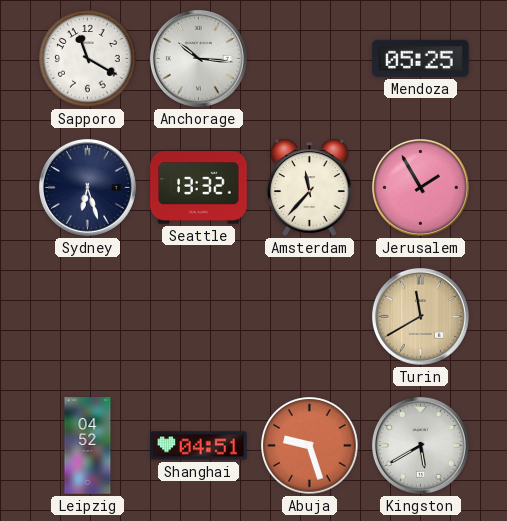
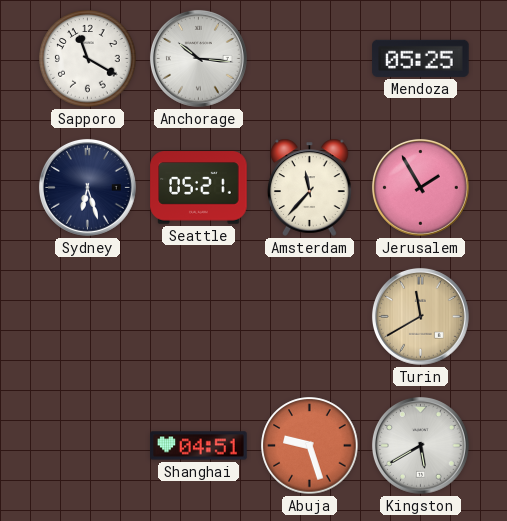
Seattle: 13:32 -> 05:21 (199, 188)
Leipzig: 04:52 -> none (88, 446)
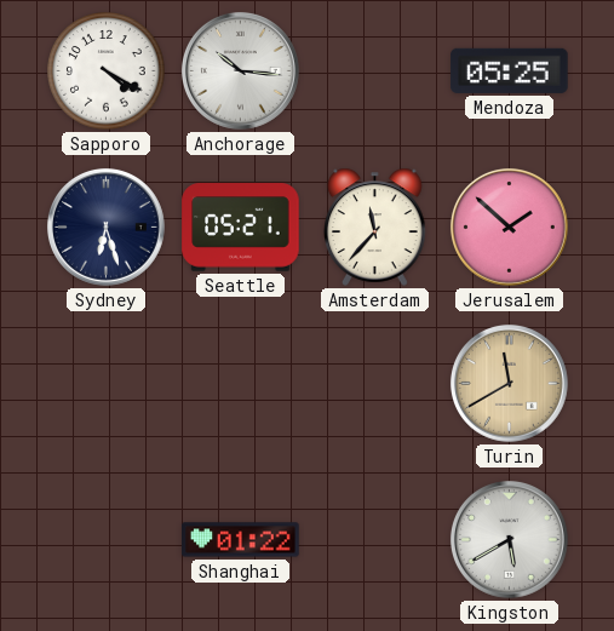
Sapporo: 11:20 -> 4:20 (107, 71)
Jerusalem: 1:55 -> 1:52 (509, 226)
Shanghai: 04:51 -> 01:22 (241, 540)
Abuja: 9:27 -> none (310, 446)
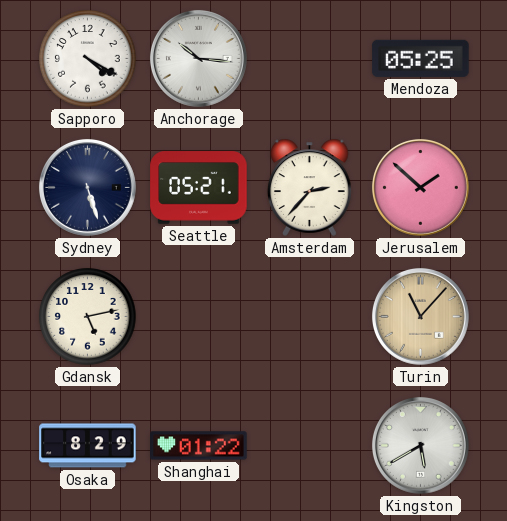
Sydney: 6:27 -> 5:27 (87, 187)
Amsterdam: 11:37 -> 2:37 (310, 187)
Gdansk: none -> 5:13 (88, 317)
Turin: 11:40 -> 11:07 (420, 316)
Osaka: none -> 8:29 (88, 446)
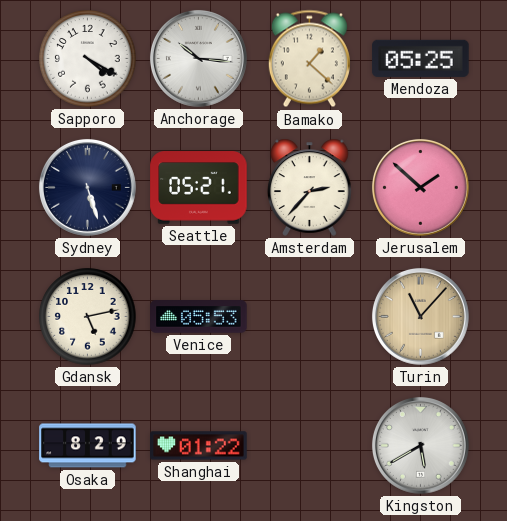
Bamako: none -> 1:22 (309, 59)
Venice: none -> 05:53 (199, 317)
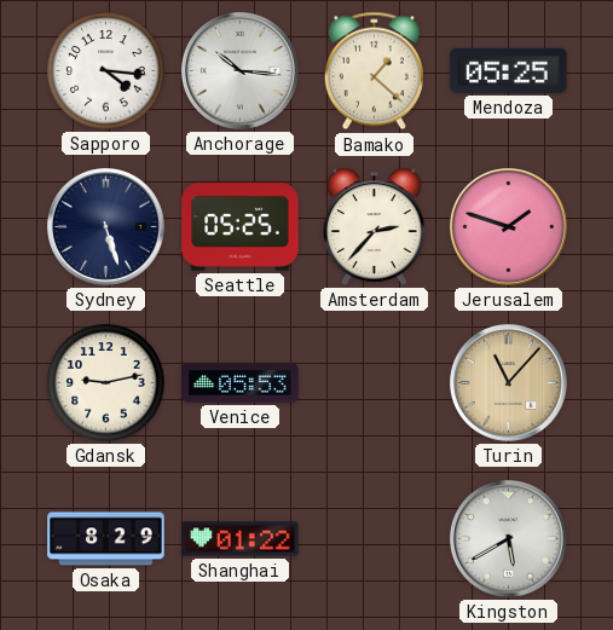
Sapporo: 4:20 -> 4:16 (106, 71)
Seattle: 05:21 -> 05:25 (241, 227)
Jerusalem: 1:52 -> 1:48 (508, 226)
Gdansk: 5:13 -> 9:13 (106, 383)
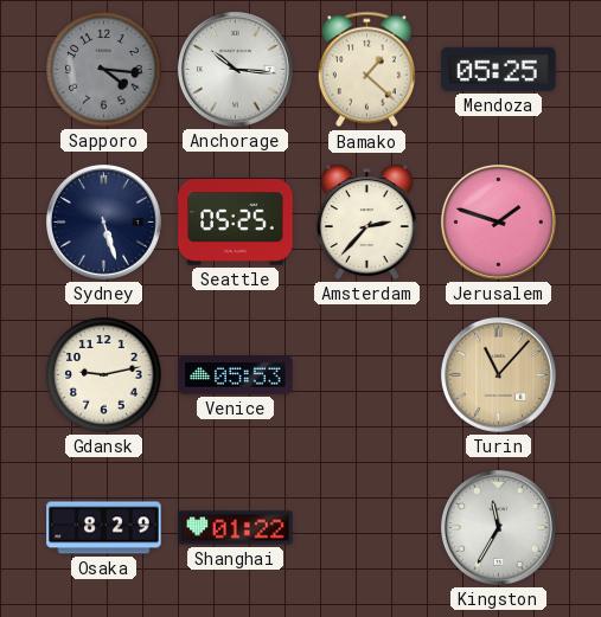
Sapporo dial: white -> grey (104, 70)
Kingston: 5:40 -> 11:35 (498, 527)
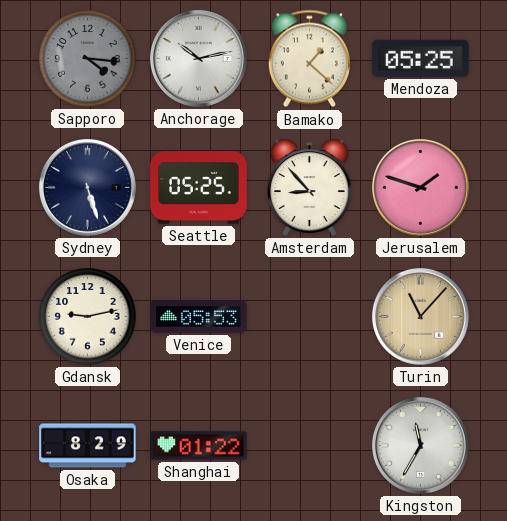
Anchorage: 10:16 -> 10:13 (198, 58)
Amsterdam: 2:37 -> 8:53 (310, 187)
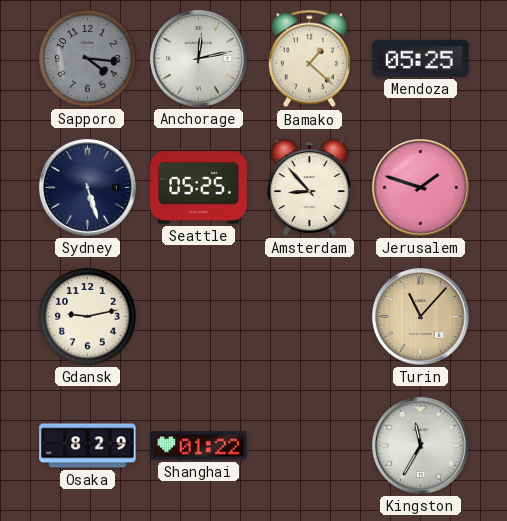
Anchorage: 10:13 -> 12:13 (198, 58)
Venice: 05:53 -> none (199, 317)
